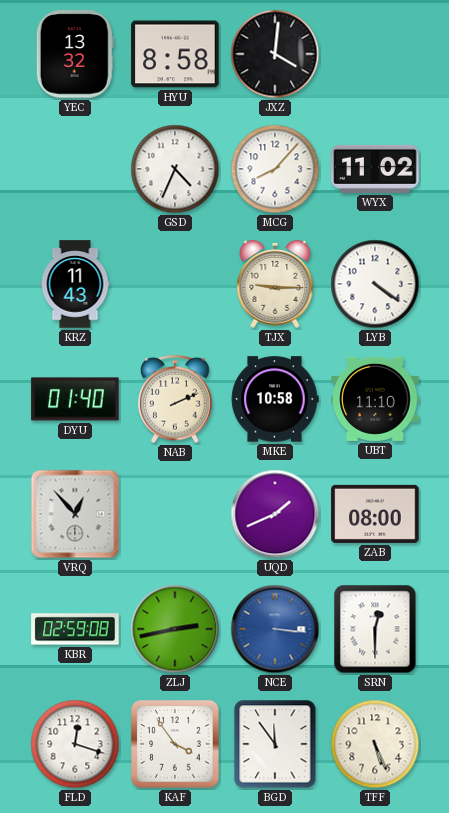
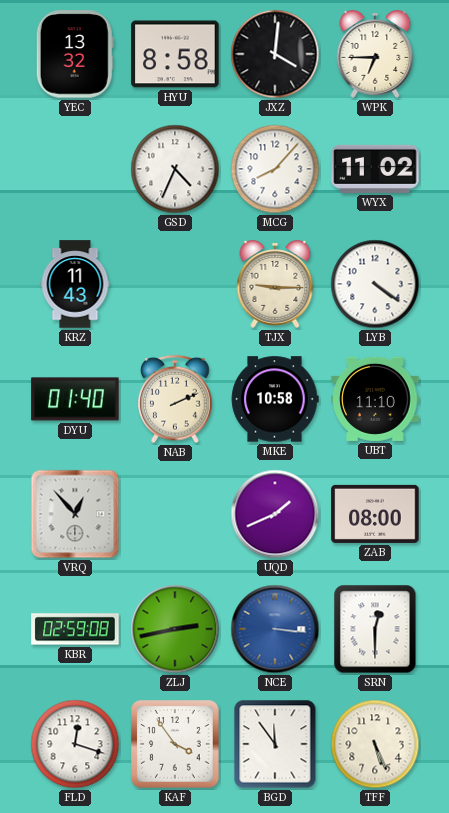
WPK: none -> 6:45 (375, 54)
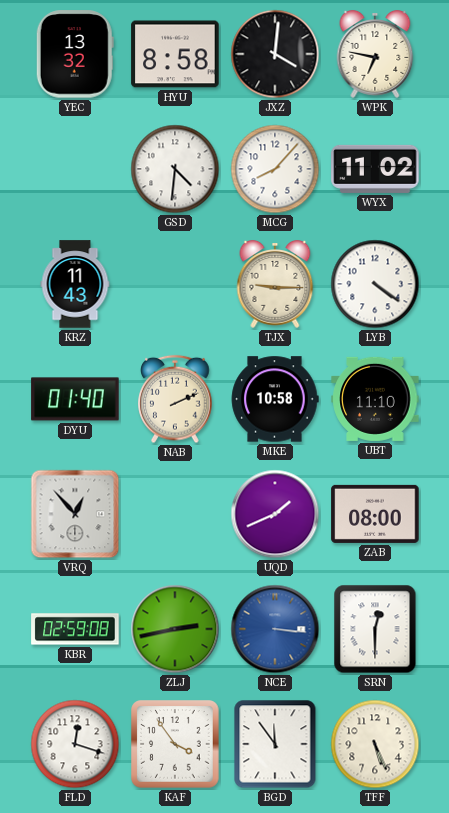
WPK: 6:45 -> 6:47 (375, 54)
GSD: 4:34 -> 4:31 (175, 169)
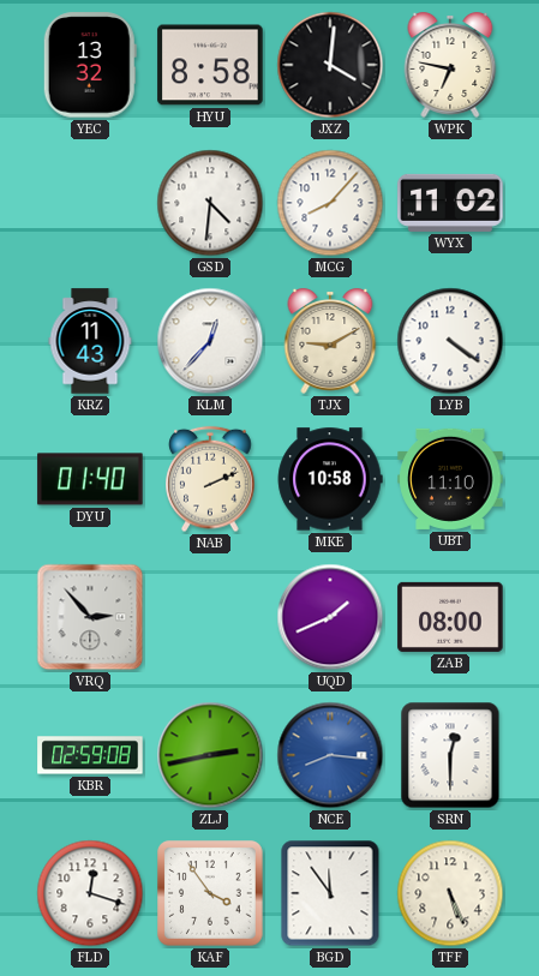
KLM: none -> 12:37 (210, 341)
TJX: 9:15 -> 9:10 (330, 341)
VRQ: 12:53 -> 2:53 (90, 617)
NCE: 3:16 -> 8:16 (330, 755)
